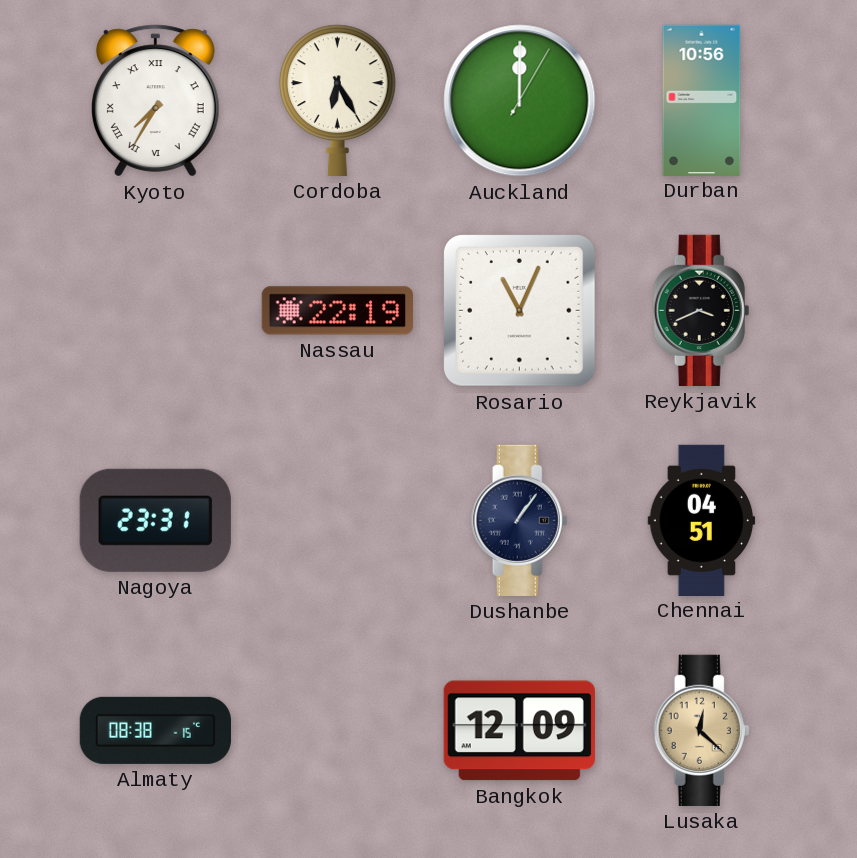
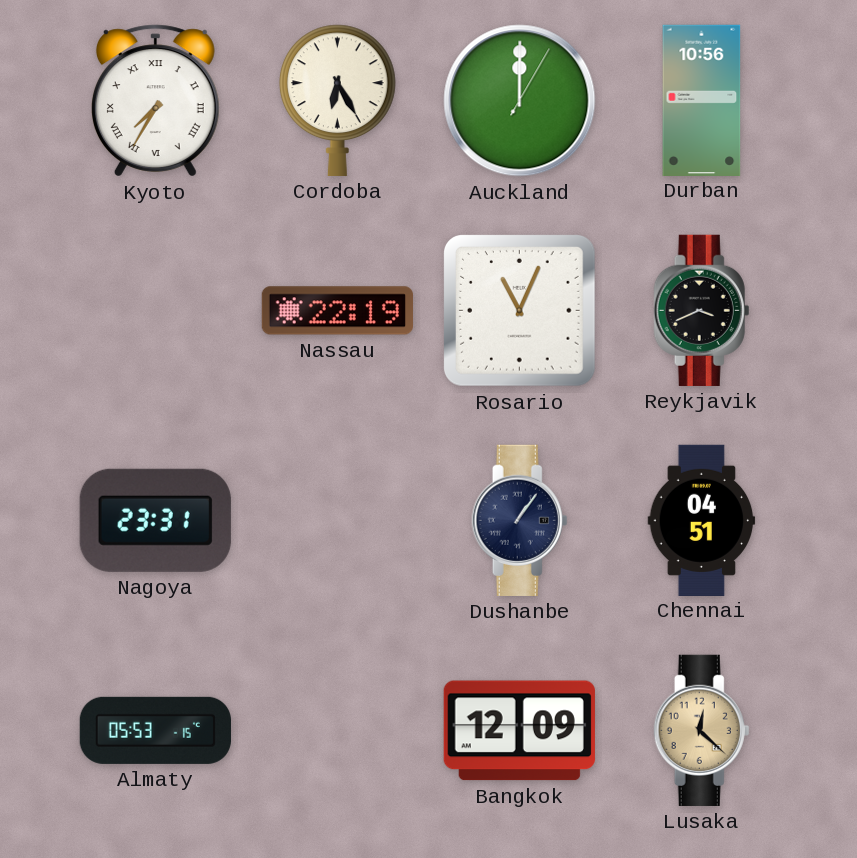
Almaty: 08:38 -> 05:53 (155, 730)
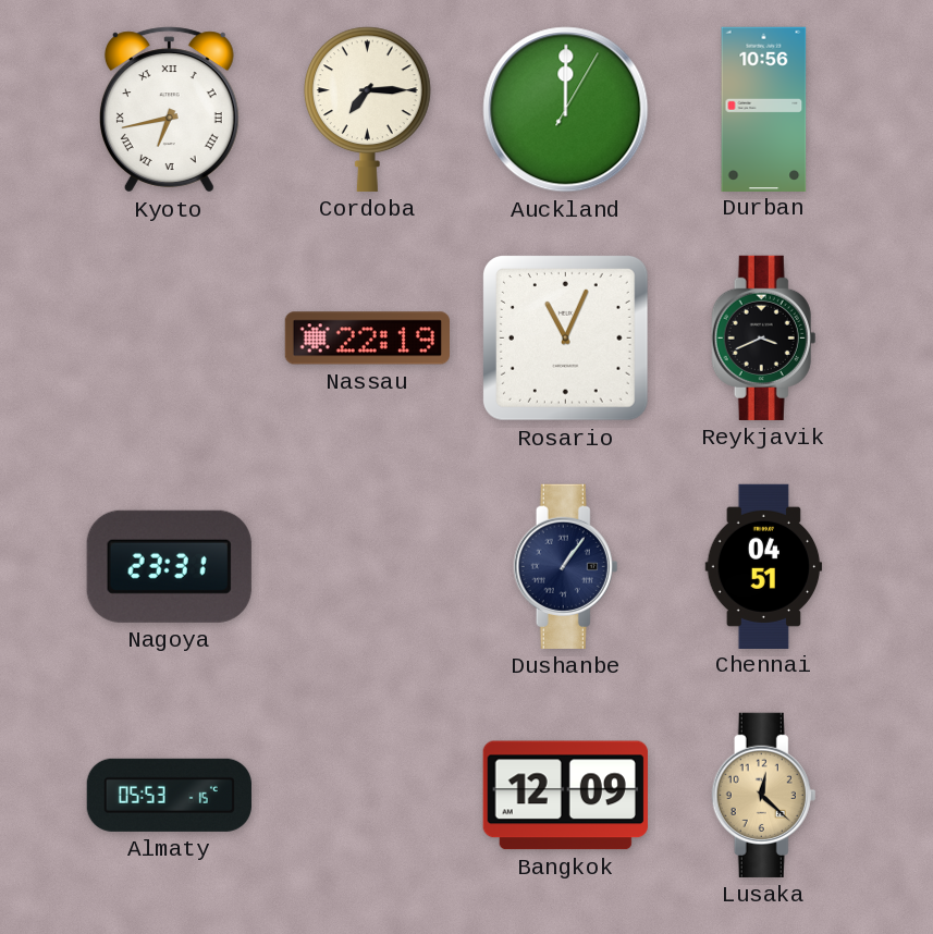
Kyoto: 7:35 -> 6:43 (169, 110)
Cordoba: 6:25 -> 7:15 (367, 109)
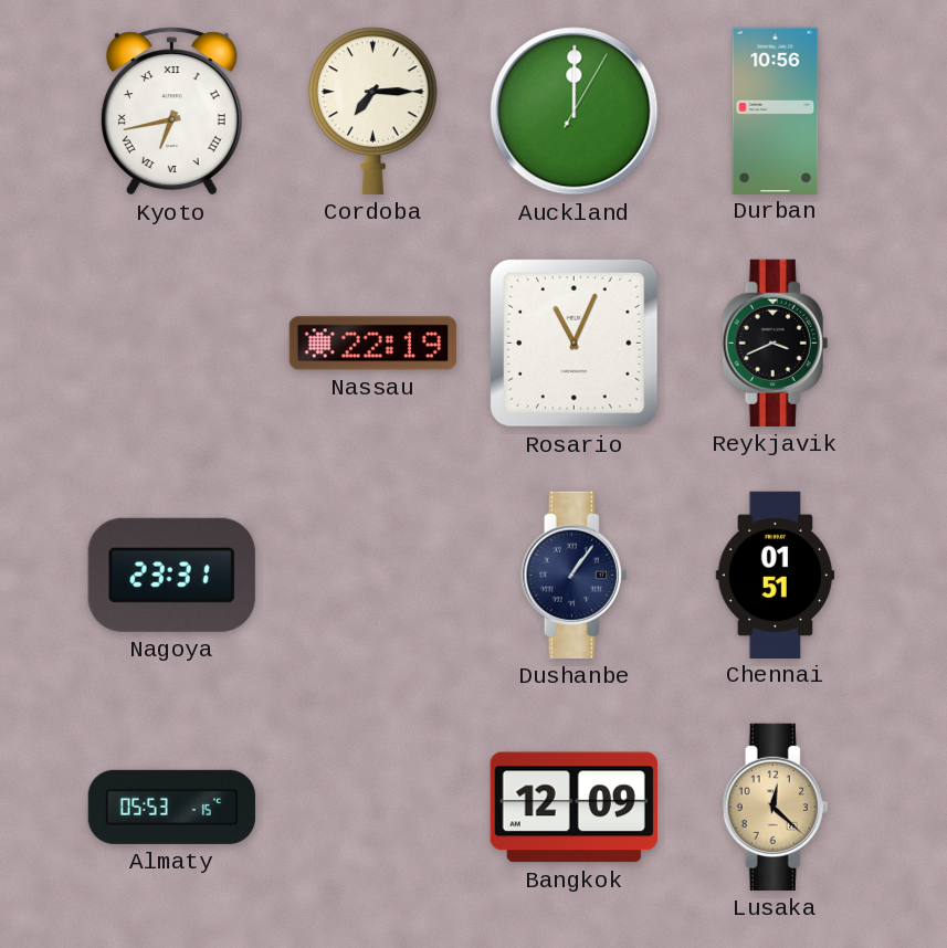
Chennai: 04:51 -> 01:51 (776, 575)
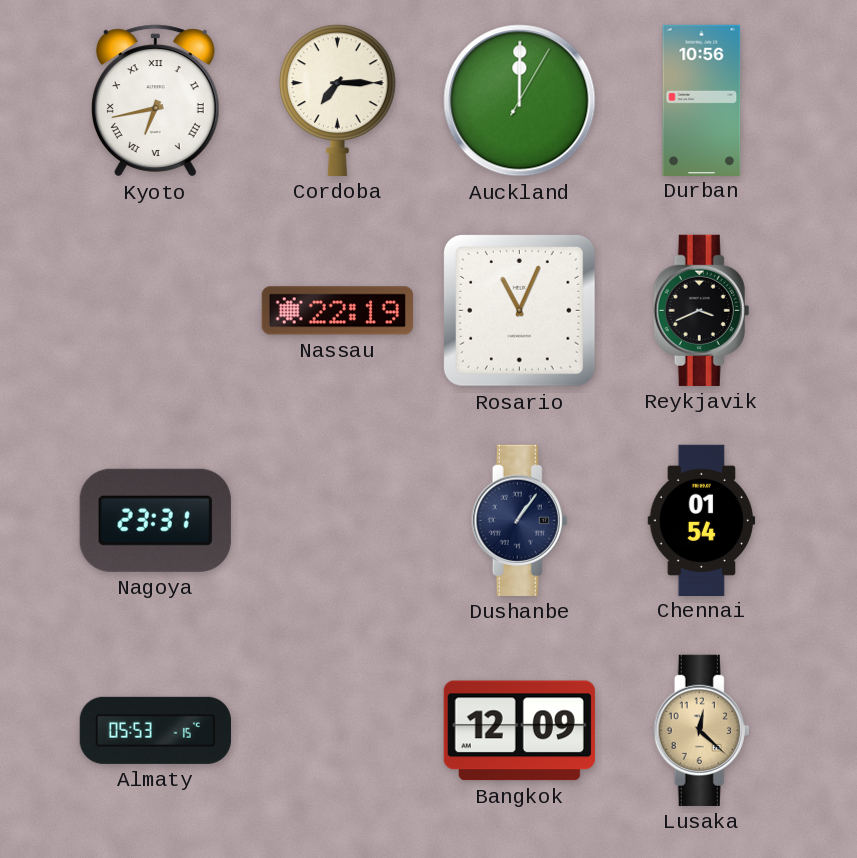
Chennai: 01:51 -> 01:54 (702, 520)
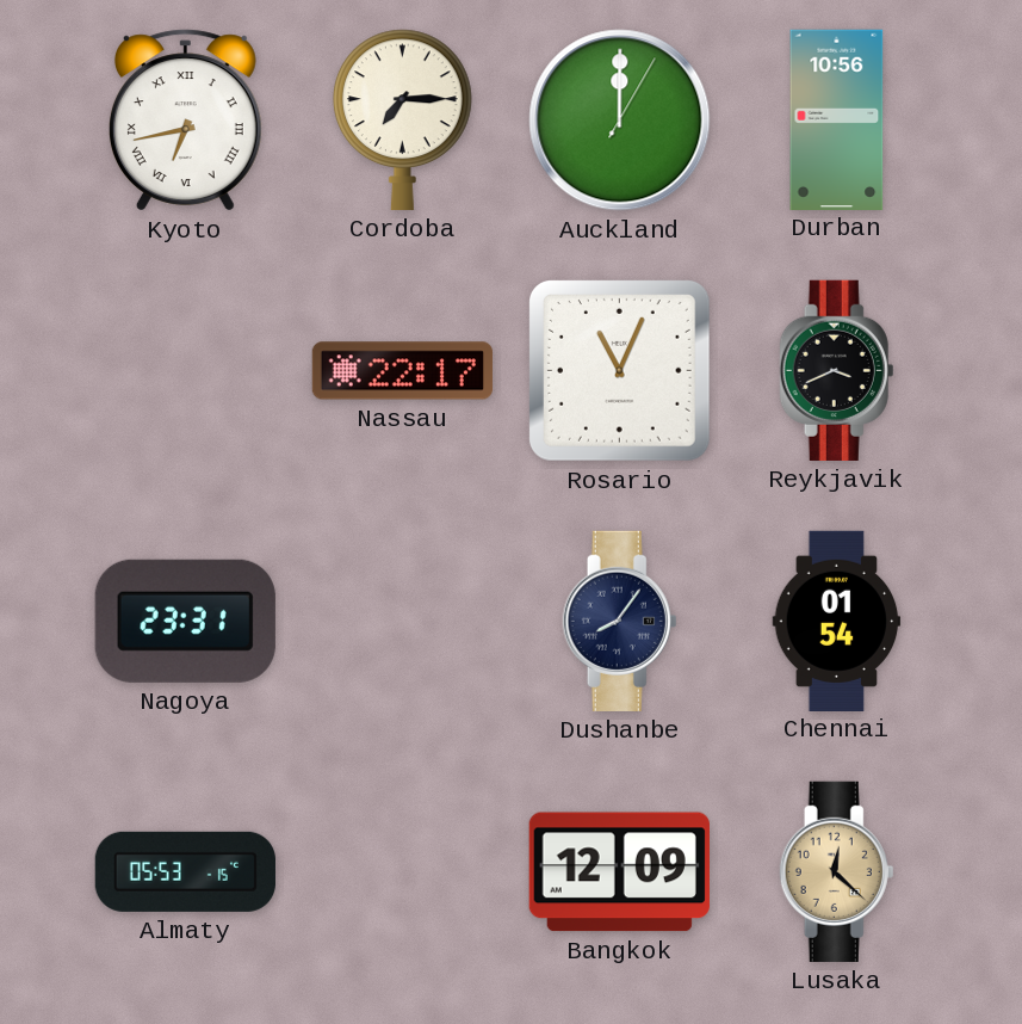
Nassau: 22:19 -> 22:17 (402, 371)
Dushanbe: 1:06 -> 8:06 (620, 621)
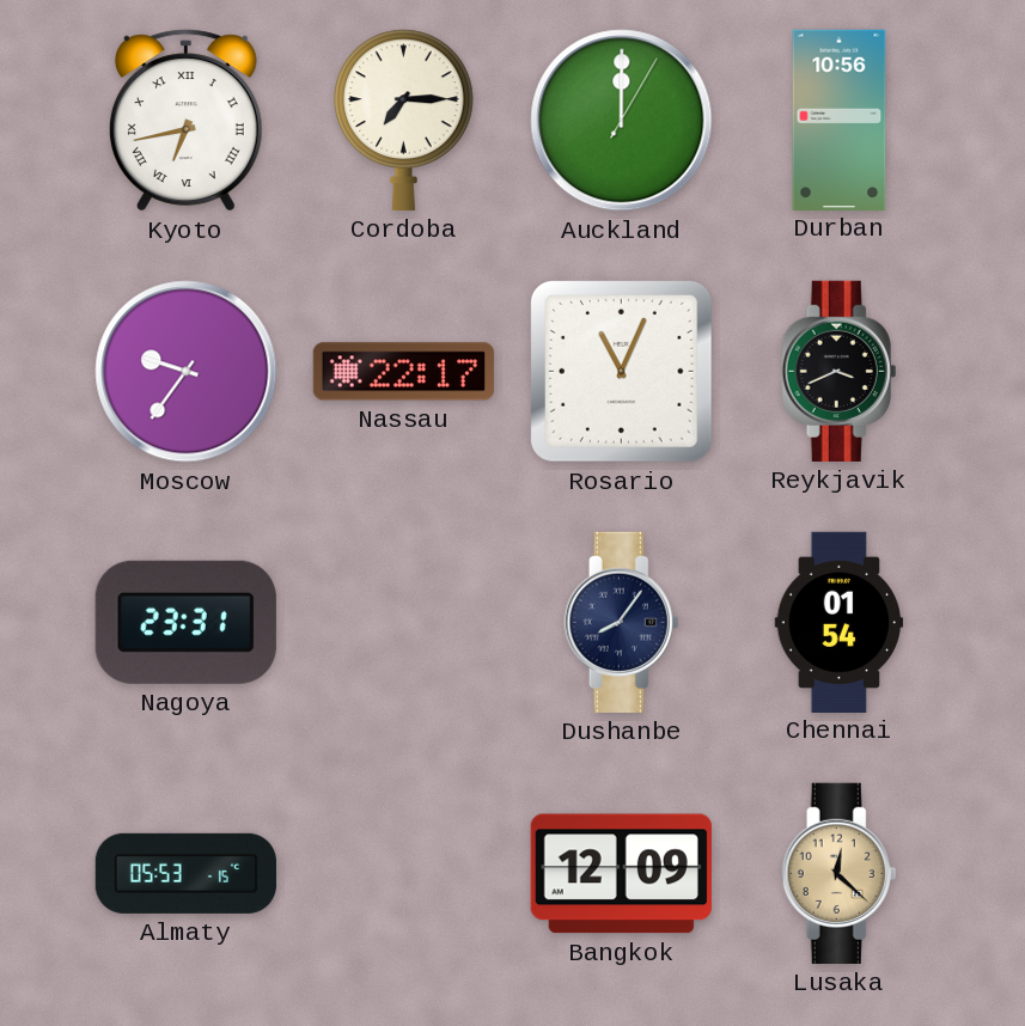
Moscow: none -> 9:36 (187, 372)
